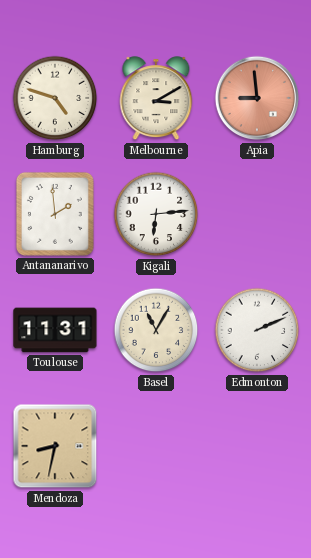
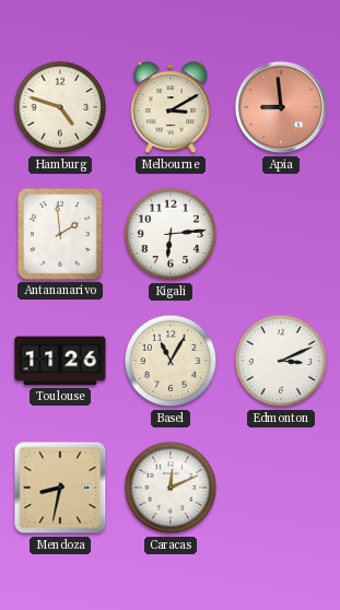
Toulouse: 11:31 -> 11:26 (60, 361)
Edmonton: 2:11 -> 3:11 (281, 361)
Caracas: none -> 12:11 (171, 488)
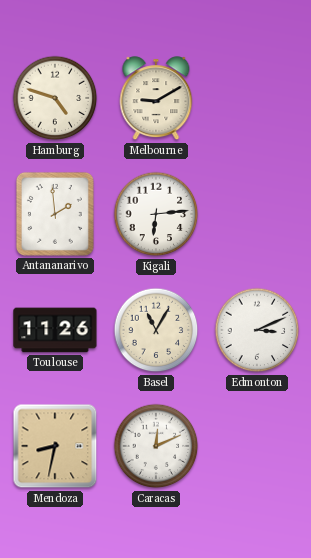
Melbourne: 3:10 -> 9:10 (156, 99)
Apia: 8:59 -> none (281, 107)
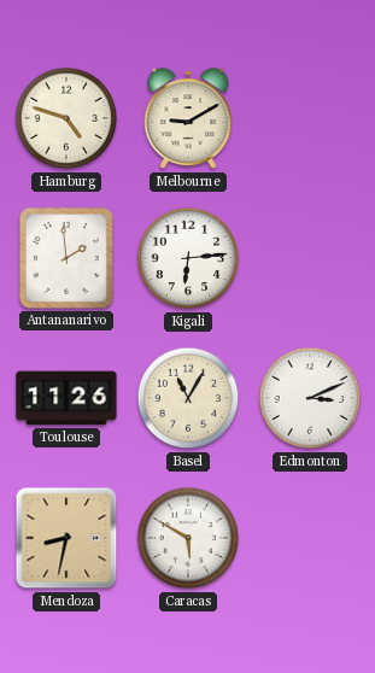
Caracas: 12:11 -> 5:50 (188, 538)
